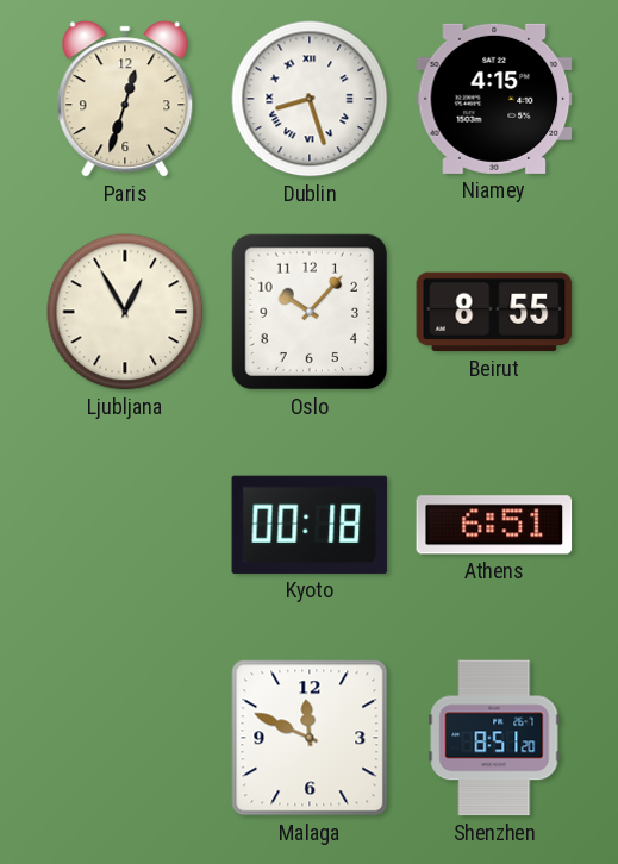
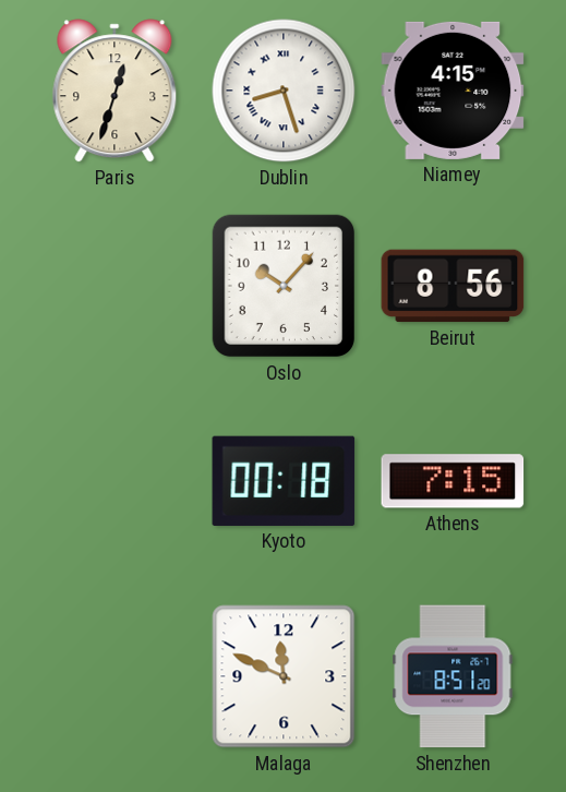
Ljubljana: 12:55 -> none (125, 312)
Beirut: 8:55 -> 8:56 (453, 286)
Athens: 6:51 -> 7:15 (453, 481)
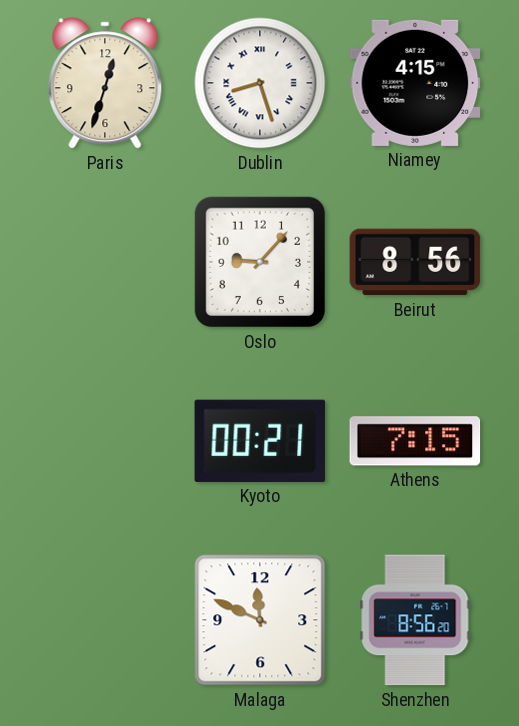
Oslo: 10:07 -> 9:07 (260, 262)
Kyoto: 00:18 -> 00:21 (260, 441)
Shenzhen: 8:51 -> 8:56 (415, 620)
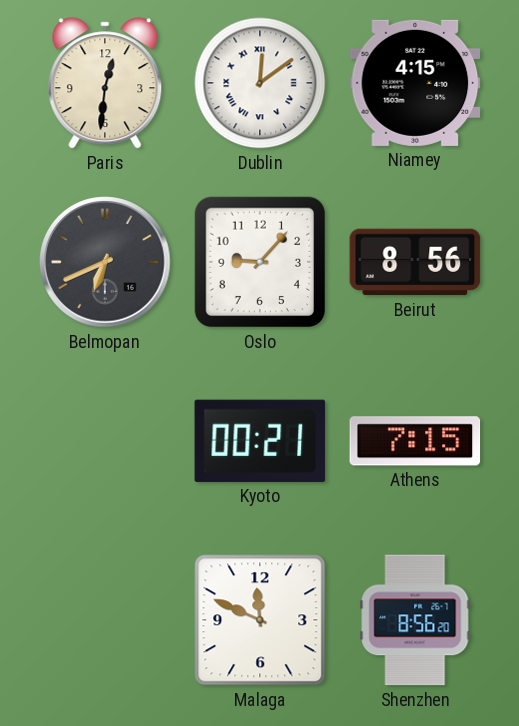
Paris: 12:33 -> 12:31 (105, 83)
Dublin: 8:27 -> 12:09 (260, 83)
Belmopan: none -> 6:41 (105, 262)
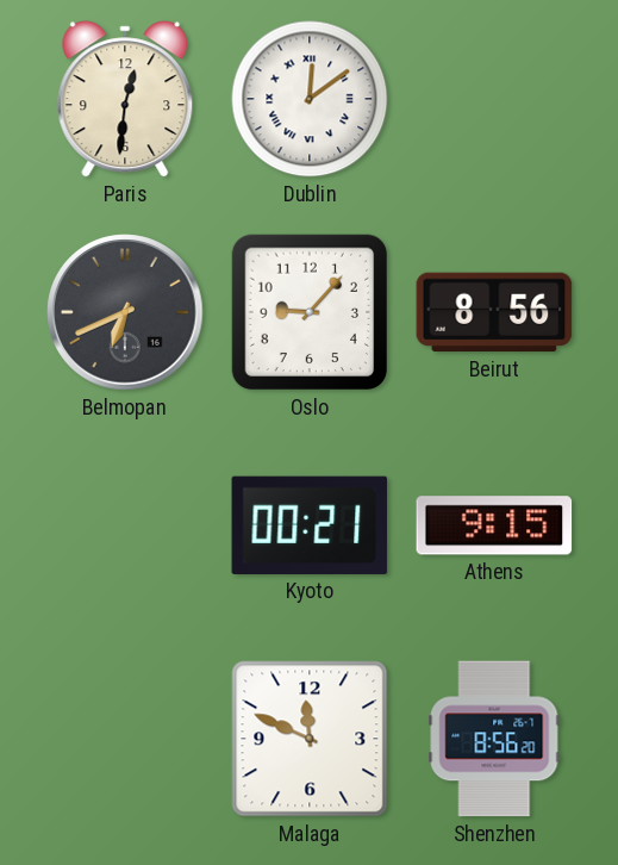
Niamey: 4:15 -> none (415, 83)
Athens: 7:15 -> 9:15 (494, 525)
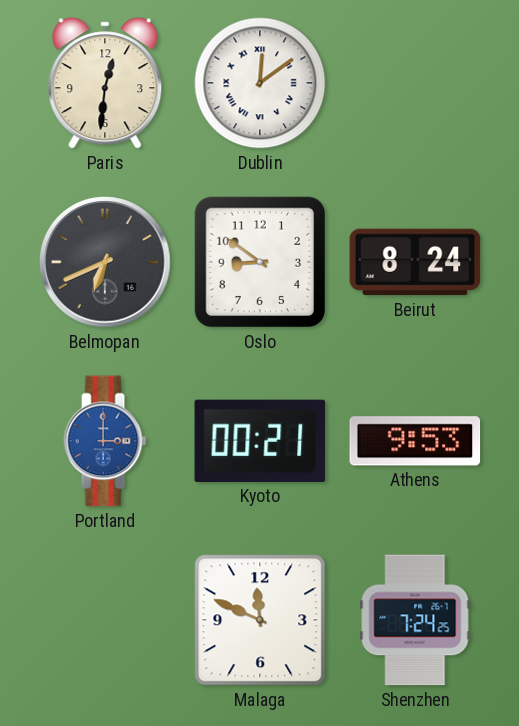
Oslo: 9:07 -> 8:51 (260, 262)
Beirut: 8:56 -> 8:24 (415, 262)
Portland: none -> 3:00 (105, 441)
Athens: 9:15 -> 9:53 (415, 441)
Shenzhen: 8:56 -> 7:24 (415, 620)
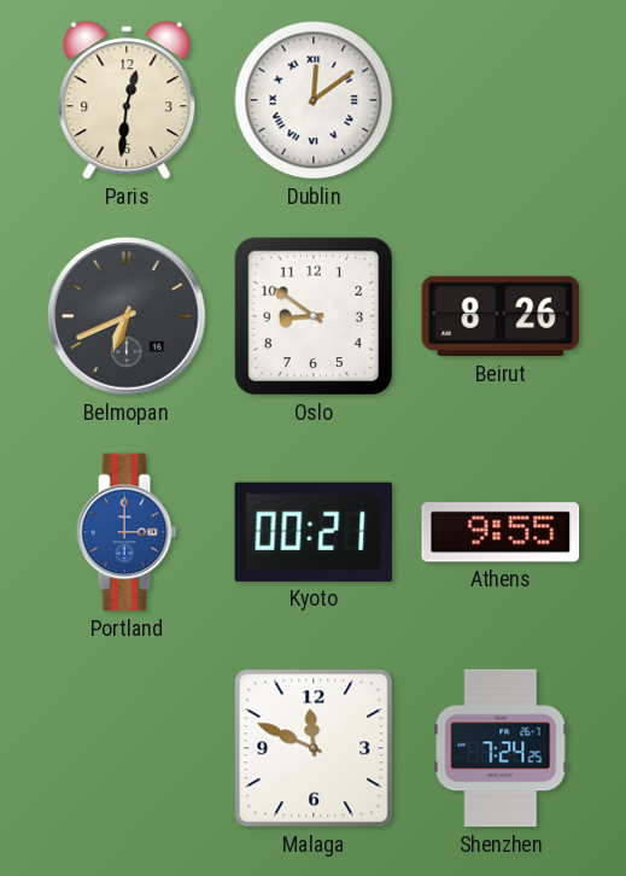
Beirut: 8:24 -> 8:26 (501, 316)
Athens: 9:53 -> 9:55 (501, 532)
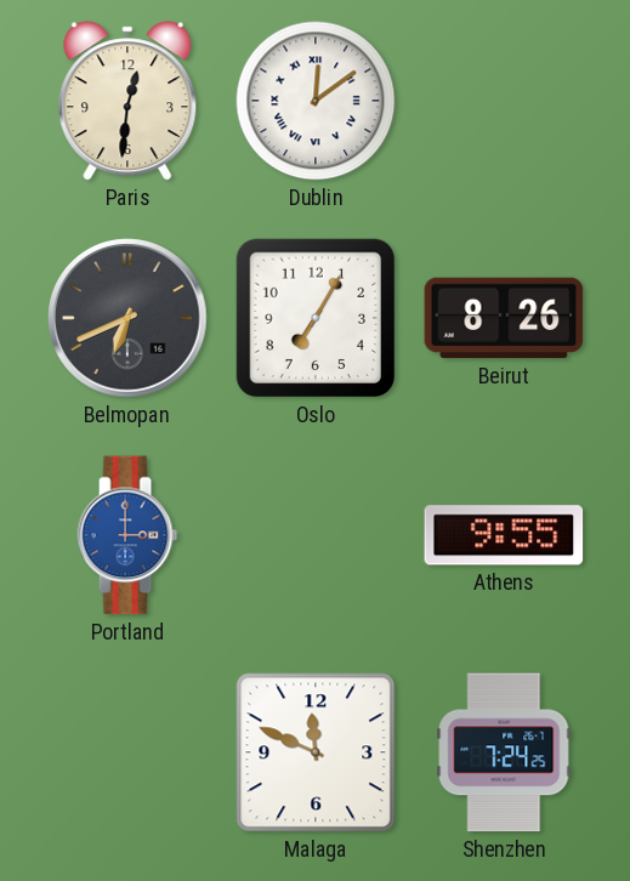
Oslo: 8:51 -> 7:05 (316, 318)
Kyoto: 00:21 -> none (314, 532)
